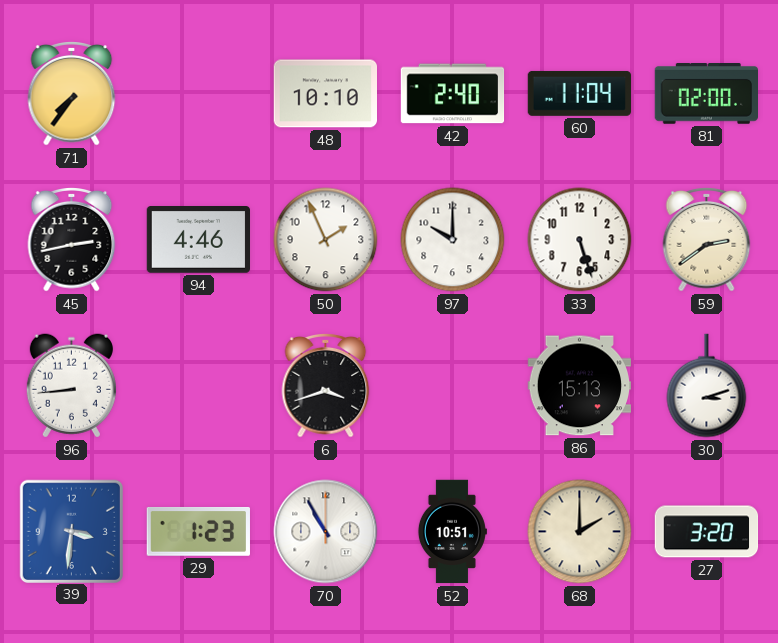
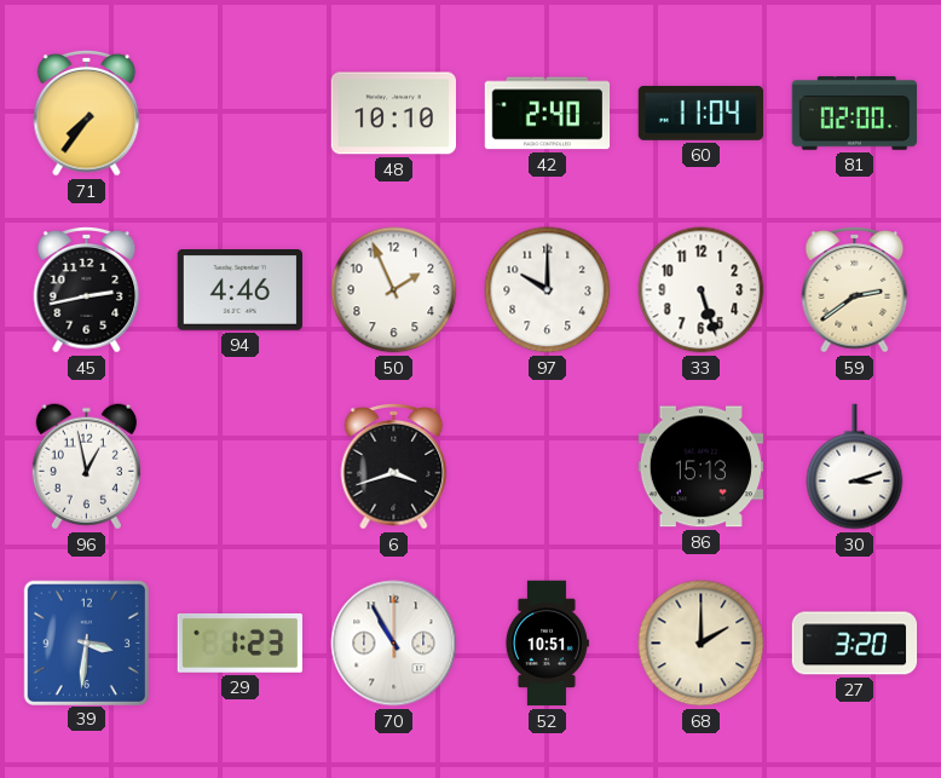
96: 8:44 -> 12:58 (86, 467)
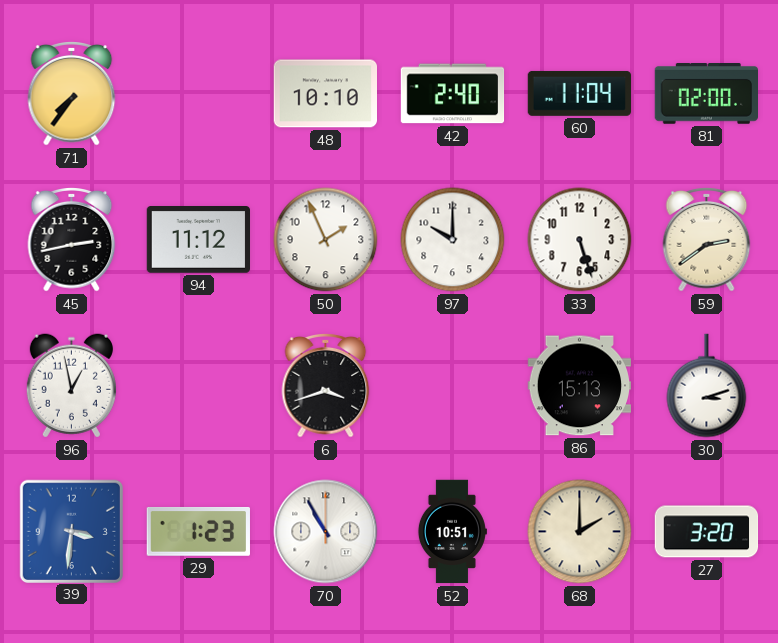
94: 4:46 -> 11:12 (198, 240)
